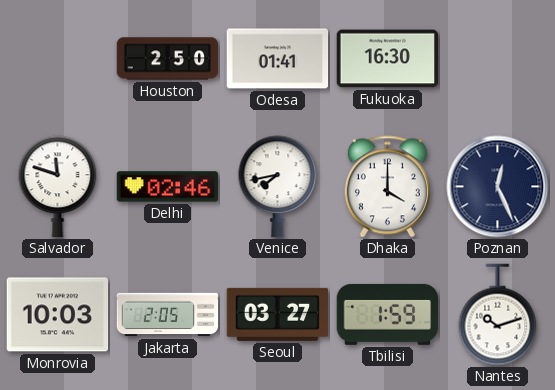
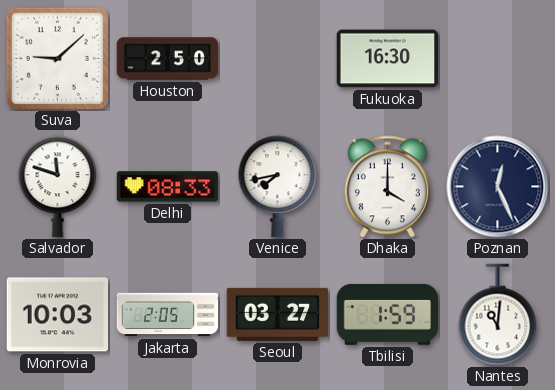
Suva: none -> 9:08 (57, 58)
Odesa: 01:41 -> none (278, 59)
Delhi: 02:46 -> 08:33 (168, 187)
Nantes: 10:12 -> 11:01 (498, 315)
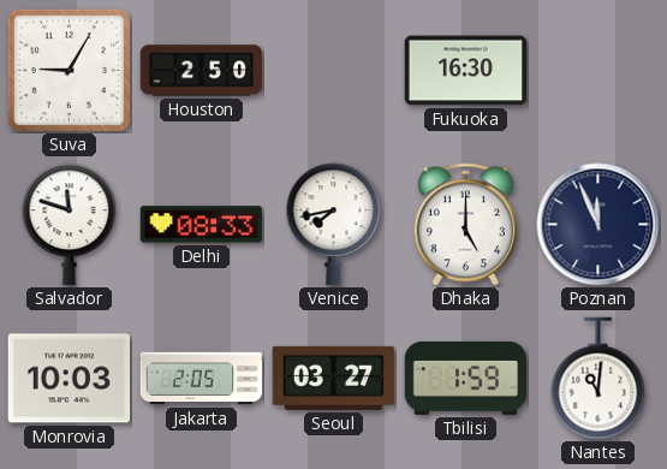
Suva: 9:08 -> 9:05 (69, 70)
Dhaka: 4:00 -> 5:00 (465, 225)
Poznan: 12:26 -> 11:56 (598, 225)
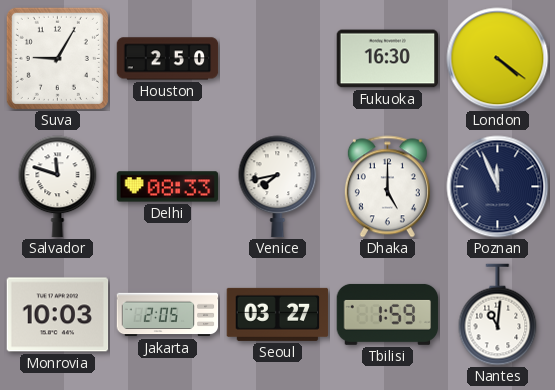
London: none -> 4:21 (498, 59)
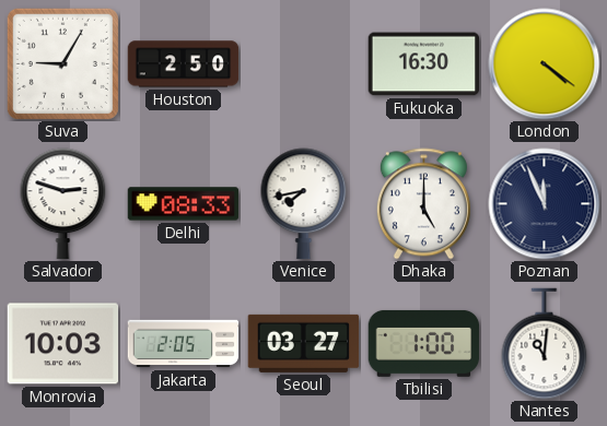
Salvador: 11:48 -> 2:48 (63, 204)
Tbilisi: 1:59 -> 1:00 (424, 343)
